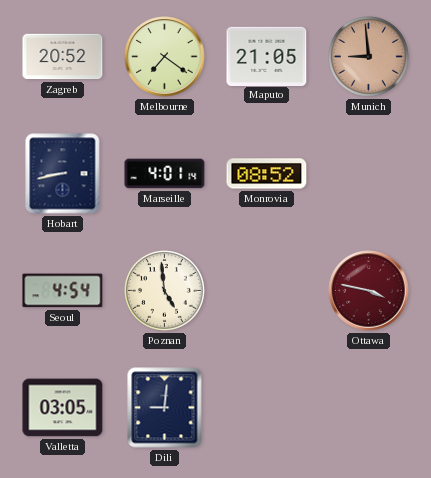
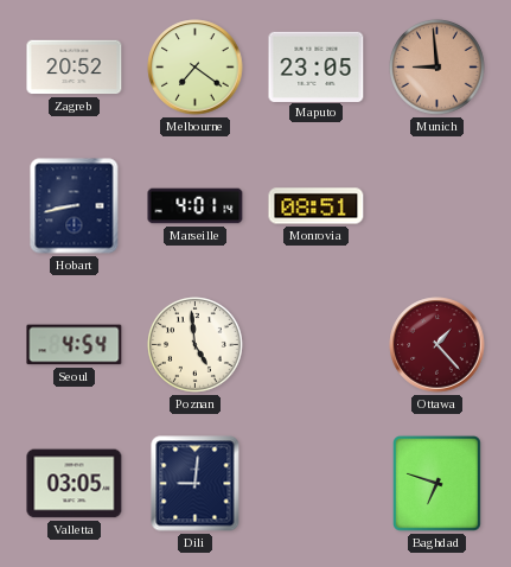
Maputo: 21:05 -> 23:05 (317, 66)
Monrovia: 08:52 -> 08:51 (317, 206)
Ottawa: 3:47 -> 1:23 (437, 345)
Baghdad: none -> 6:48 (437, 484)
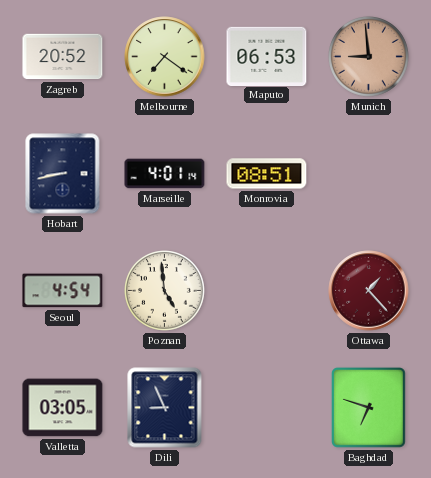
Maputo: 23:05 -> 06:53 (267, 56)
Dili: 9:01 -> 8:56 (165, 408)
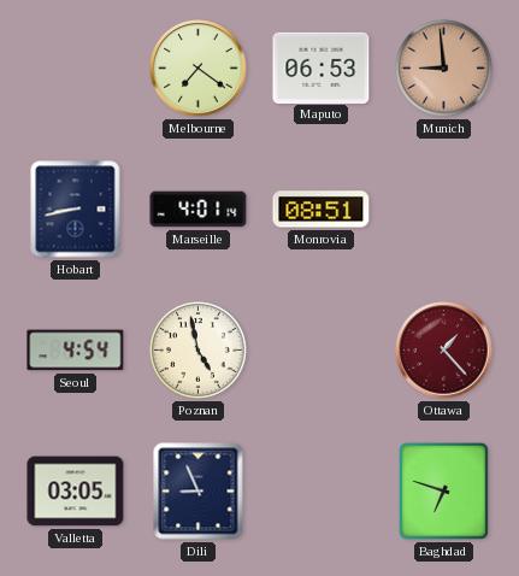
Zagreb: 20:52 -> none (63, 57)
Poznan: 4:59 -> 4:58 (199, 351)
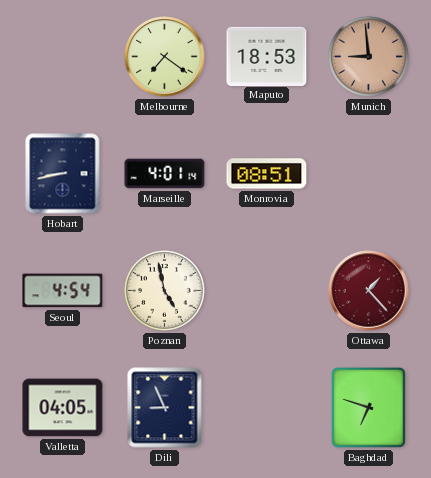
Maputo: 06:53 -> 18:53 (267, 56)
Valletta: 03:05 -> 04:05 (63, 408)
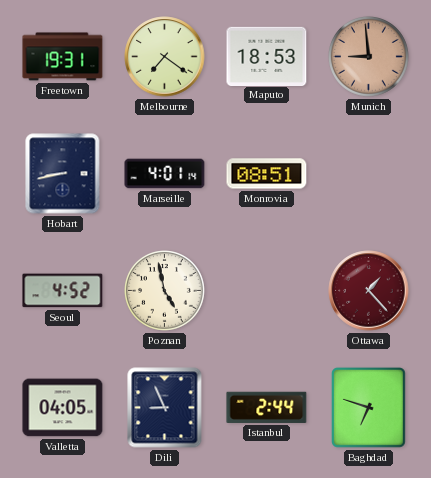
Freetown: none -> 19:31 (63, 57)
Seoul: 4:54 -> 4:52 (63, 291)
Istanbul: none -> 2:44 (267, 407)
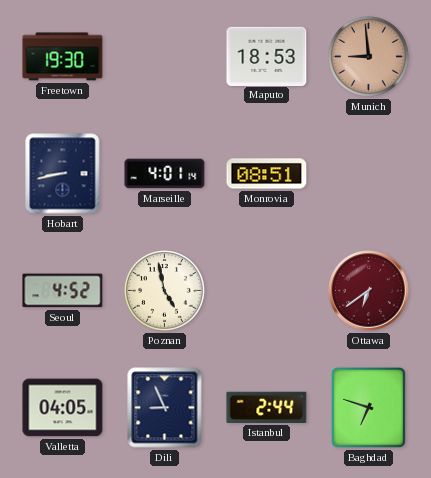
Freetown: 19:31 -> 19:30 (63, 57)
Melbourne: 7:21 -> none (165, 57)
Ottawa: 1:23 -> 6:39 (369, 291)
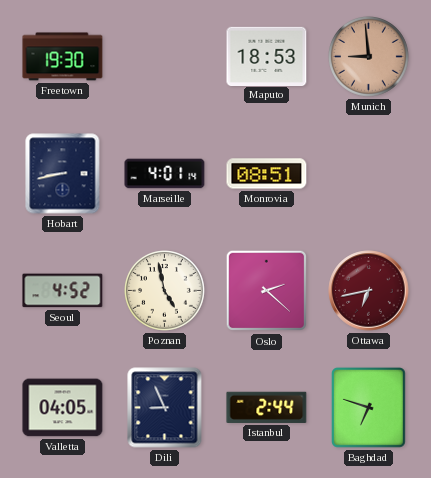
Oslo: none -> 2:22 (267, 291)
Ottawa: 6:39 -> 6:43 (369, 291)
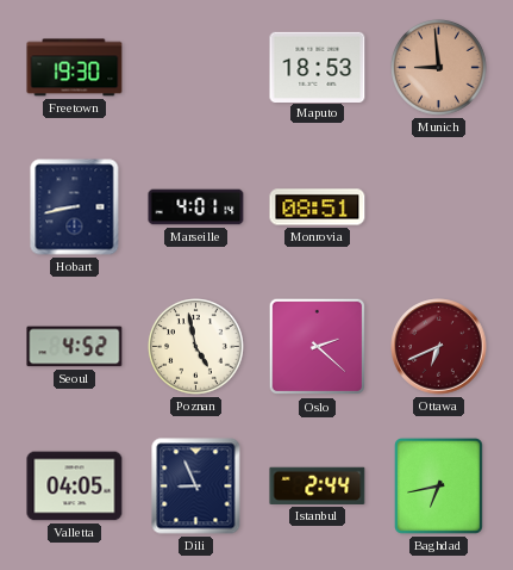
Ottawa: 6:43 -> 6:41 (439, 347)
Baghdad: 6:48 -> 6:43 (439, 487)
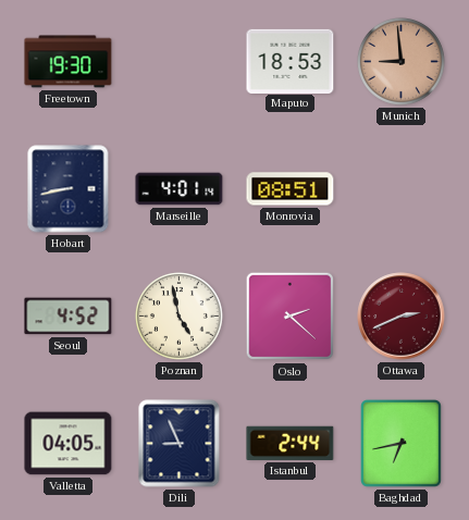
Ottawa: 6:41 -> 2:41 (402, 317)
